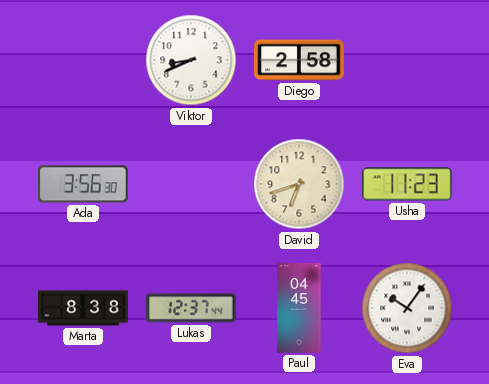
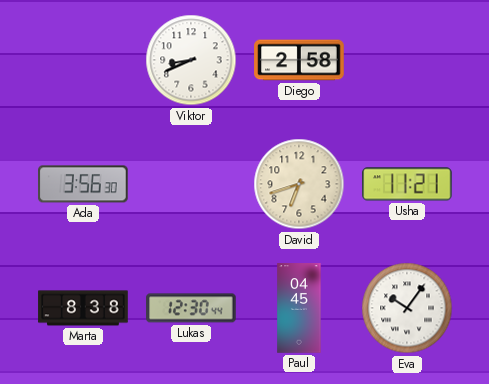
Usha: 11:23 -> 11:21 (407, 184)
Lukas: 12:37 -> 12:30 (191, 308)
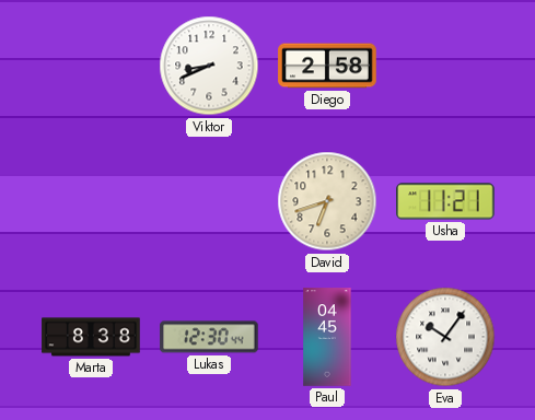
Ada: 3:56 -> none (83, 184)
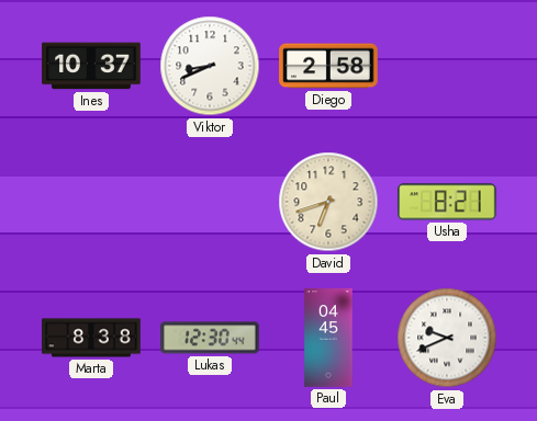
Ines: none -> 10:37 (91, 66)
Usha: 11:21 -> 8:21 (447, 202)
Eva: 10:06 -> 9:41 (447, 338)
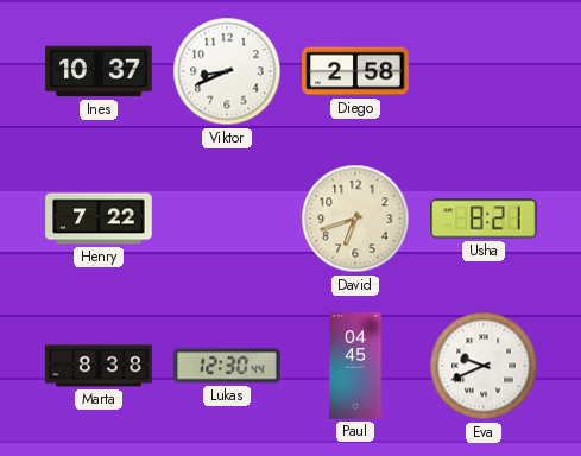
Henry: none -> 7:22 (99, 218)
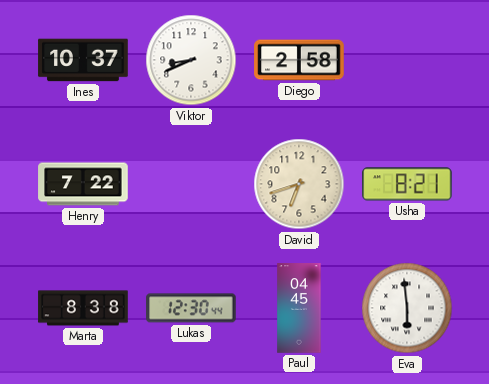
Eva: 9:41 -> 5:59 (407, 308)
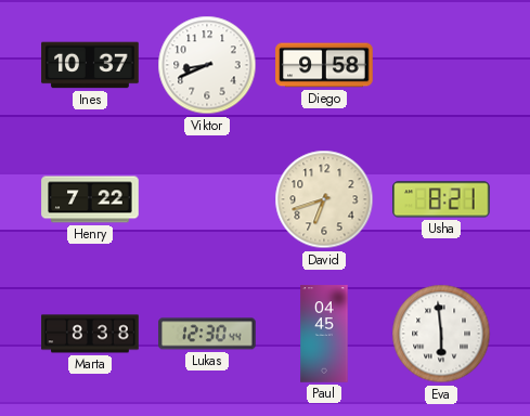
Diego: 2:58 -> 9:58 (324, 65)
